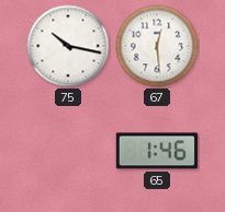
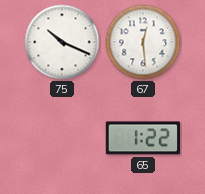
75: 10:17 -> 10:19 (62, 42)
65: 1:46 -> 1:22 (143, 138)
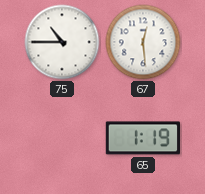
75: 10:19 -> 10:45 (62, 42)
65: 1:22 -> 1:19 (143, 138)
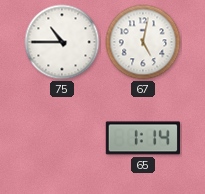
67: 12:29 -> 5:02 (143, 42)
65: 1:19 -> 1:14 (143, 138)
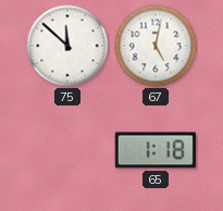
75: 10:45 -> 11:52 (67, 46)
65: 1:14 -> 1:18 (156, 150)
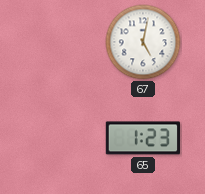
75: 11:52 -> none (67, 46)
65: 1:18 -> 1:23 (143, 138)
